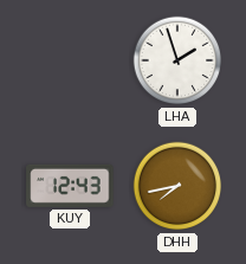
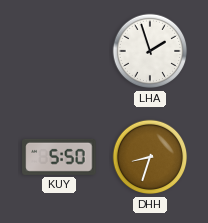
KUY: 12:43 -> 5:50 (59, 157)
DHH: 7:43 -> 8:33 (150, 157)
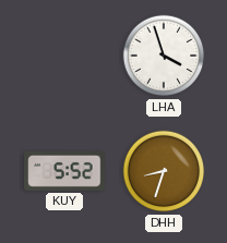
LHA: 1:57 -> 3:57 (164, 56)
KUY: 5:50 -> 5:52 (64, 171)
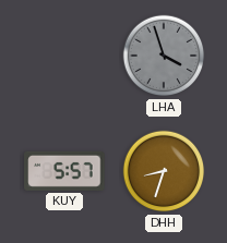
LHA dial: white -> grey (164, 56)
KUY: 5:52 -> 5:57 (64, 171)
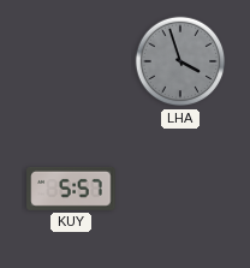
DHH: 8:33 -> none (164, 171)
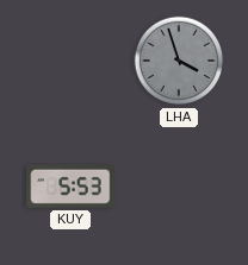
KUY: 5:57 -> 5:53 (70, 187)
